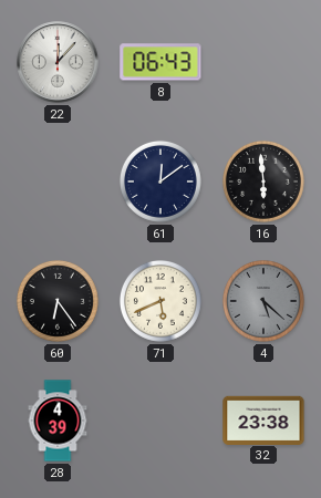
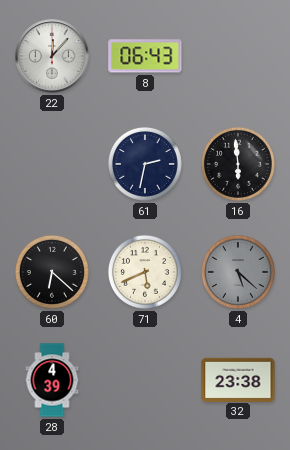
61: 12:09 -> 2:32 (145, 164)
60: 6:24 -> 6:22 (52, 272)
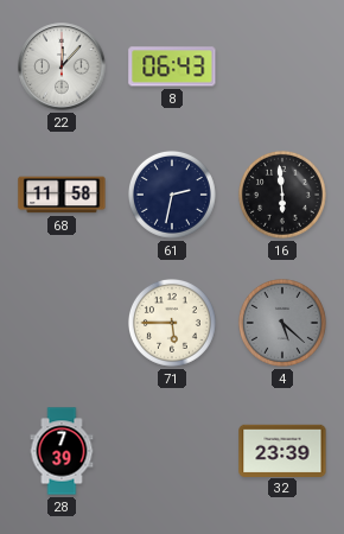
68: none -> 11:58 (62, 195)
60: 6:22 -> none (52, 272)
71: 5:41 -> 5:45 (172, 323)
28: 4:39 -> 7:39 (62, 451)
32: 23:38 -> 23:39 (282, 450)
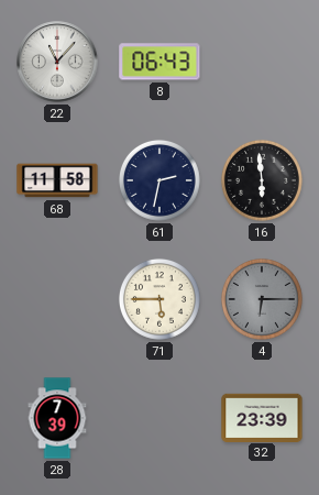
22: 12:07 -> 11:07 (57, 62)
4: 5:22 -> 6:15 (262, 299)
